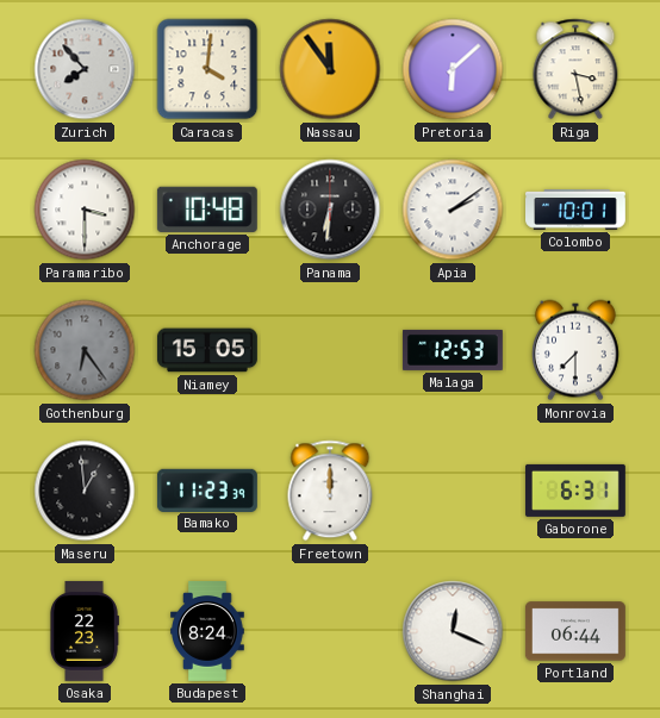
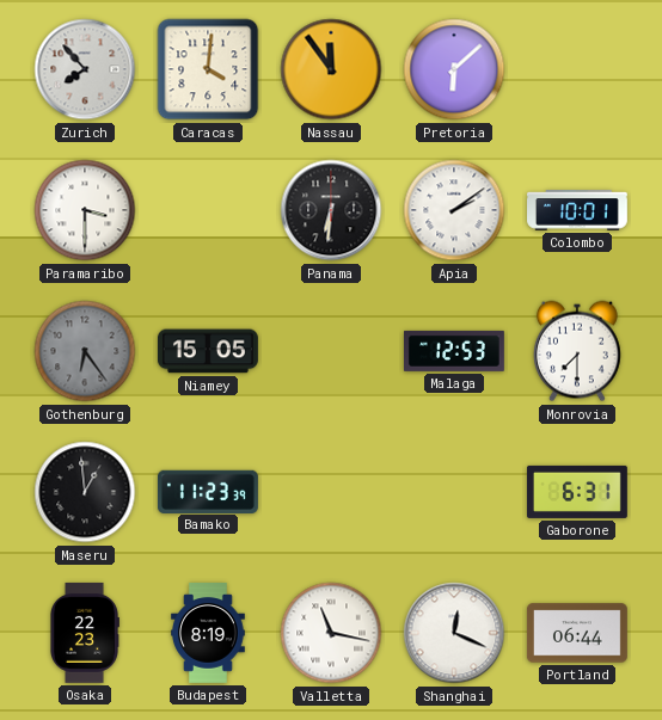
Riga: 3:28 -> none (575, 69)
Anchorage: 10:48 -> none (207, 210)
Freetown: 12:00 -> none (330, 491)
Budapest: 8:24 -> 8:19 (208, 634)
Valletta: none -> 11:17 (331, 633)
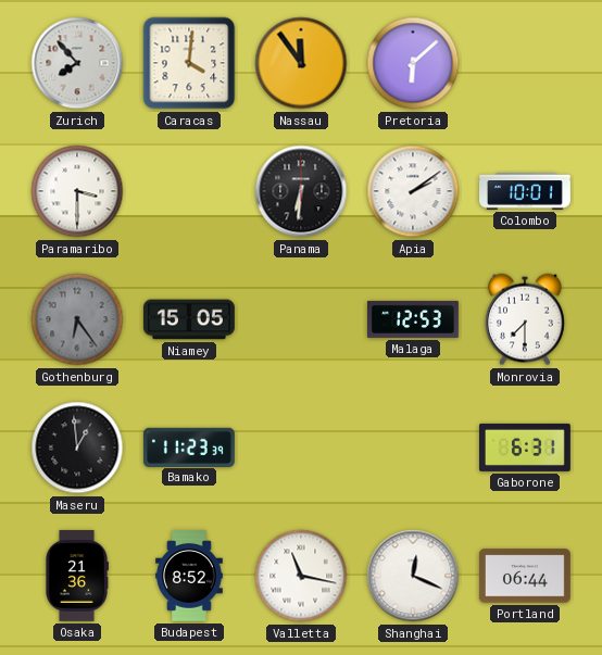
Osaka: 22:23 -> 21:36 (77, 576)
Budapest: 8:19 -> 8:52 (189, 577)
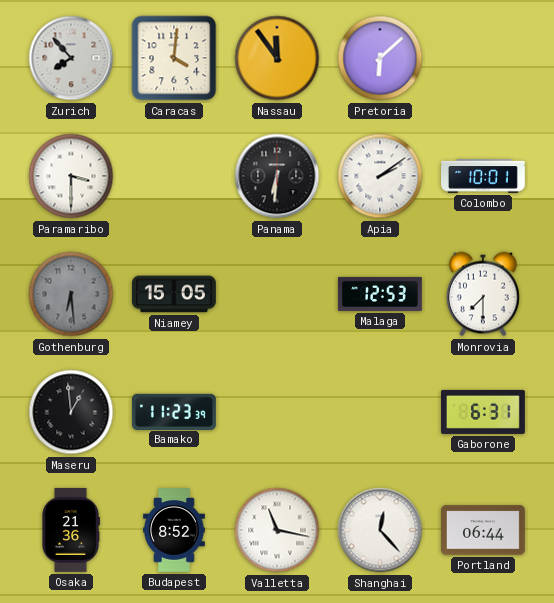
Gothenburg: 6:24 -> 6:29 (71, 294)
Shanghai: 12:19 -> 12:23 (380, 530)
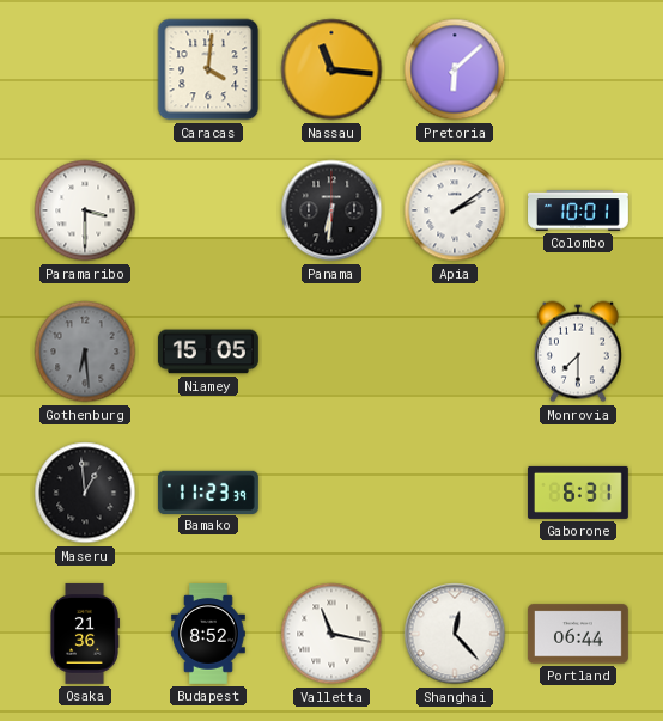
Zurich: 7:53 -> none (71, 58)
Nassau: 11:54 -> 11:16 (331, 69)
Malaga: 12:53 -> none (380, 294)
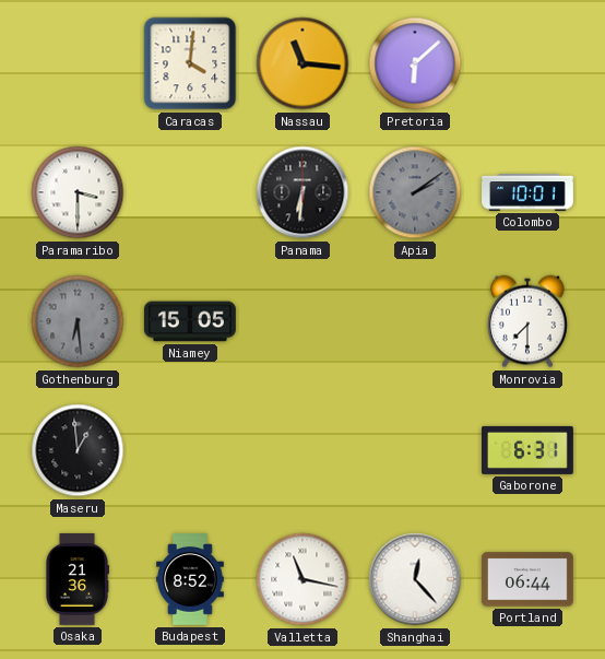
Apia dial: white -> grey (415, 192)
Bamako: 11:23 -> none (208, 491)
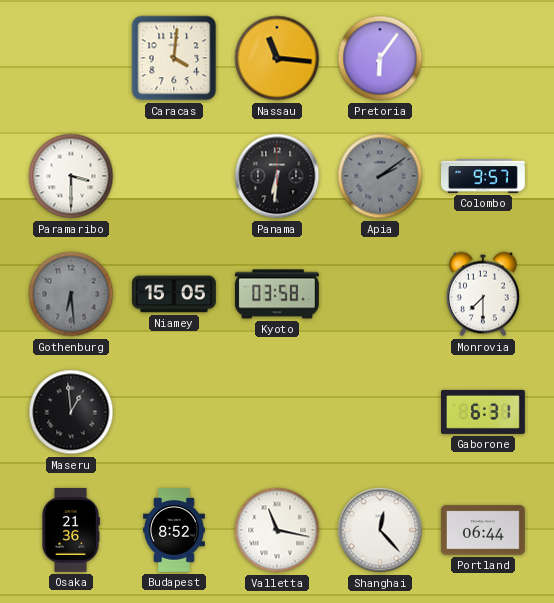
Pretoria: 6:08 -> 6:06 (380, 58)
Colombo: 10:01 -> 9:57 (484, 176)
Kyoto: none -> 03:58 (277, 294)
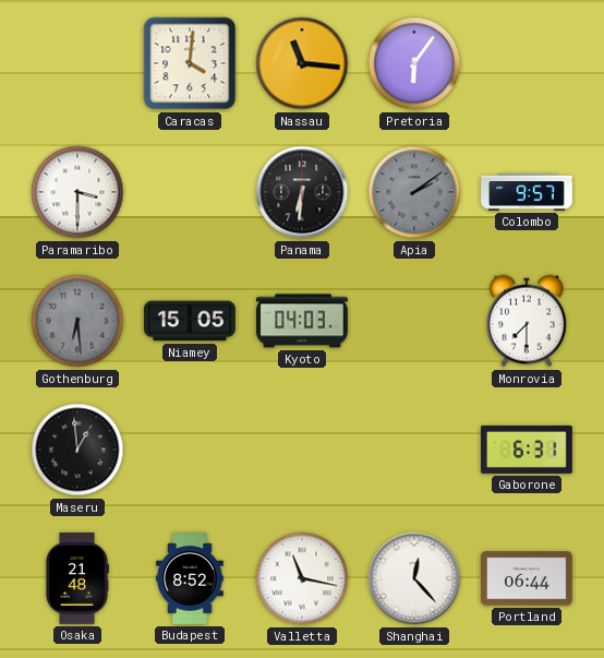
Kyoto: 03:58 -> 04:03 (302, 321)
Osaka: 21:36 -> 21:48 (77, 578)
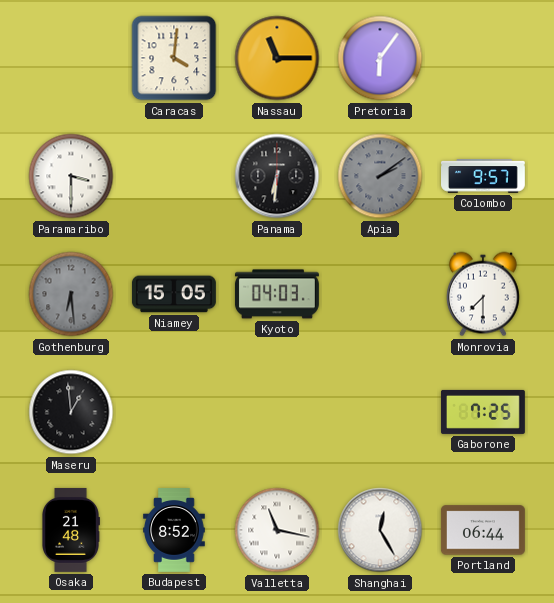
Nassau: 11:16 -> 11:15 (277, 58)
Gaborone: 6:31 -> 7:25 (484, 412)
Shanghai: 12:23 -> 12:25 (380, 530)
